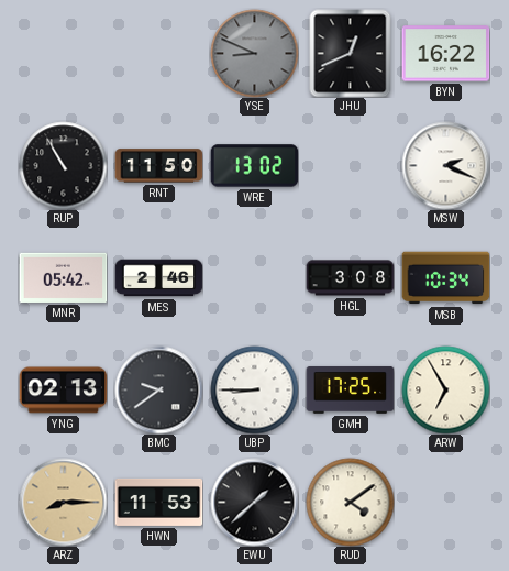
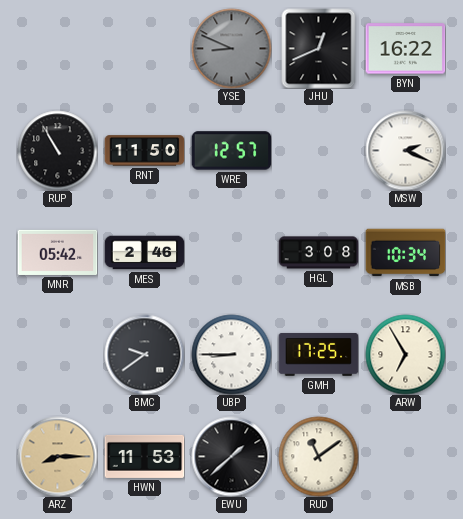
WRE: 13:02 -> 12:57 (231, 151)
YNG: 02:13 -> none (63, 391)
RUD: 4:09 -> 11:09 (318, 456)
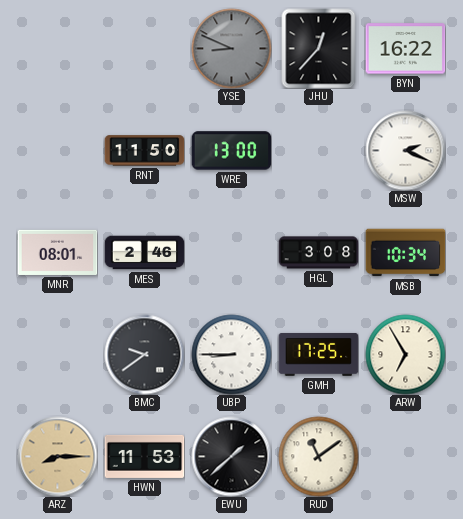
JHU: 12:41 -> 12:37 (319, 48)
RUP: 10:55 -> none (57, 150)
WRE: 12:57 -> 13:00 (231, 151)
MNR: 05:42 -> 08:01 (57, 252)
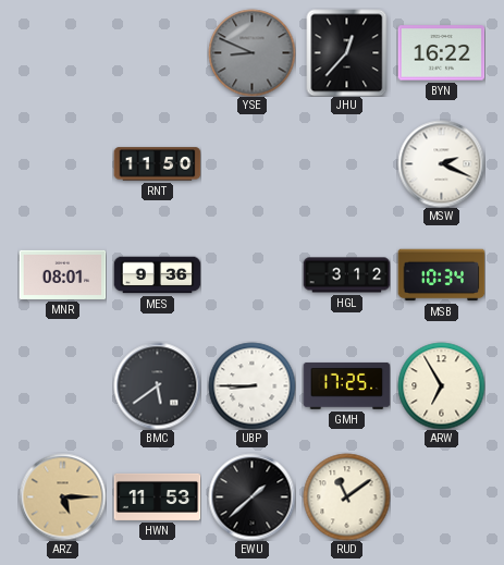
WRE: 13:00 -> none (231, 151)
MES: 2:46 -> 9:36 (157, 275)
HGL: 3:08 -> 3:12 (346, 275)
BMC: 9:39 -> 5:39 (157, 385)
ARZ: 8:15 -> 5:15 (62, 496)
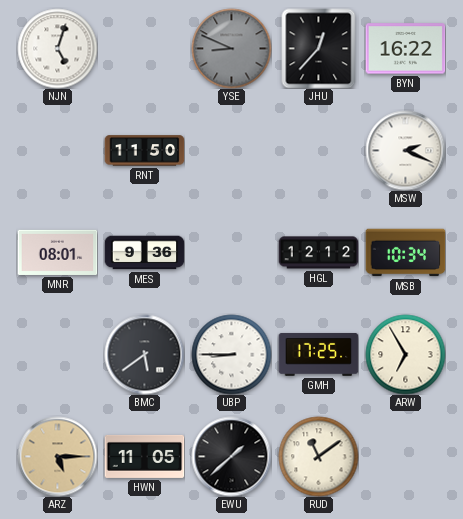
NJN: none -> 5:03 (57, 48)
HGL: 3:12 -> 12:12 (318, 253)
HWN: 11:53 -> 11:05 (144, 456)
